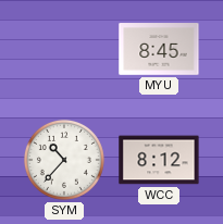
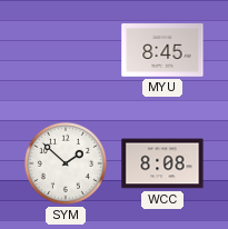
SYM: 10:37 -> 1:52 (66, 163)
WCC: 8:12 -> 8:08 (162, 163)
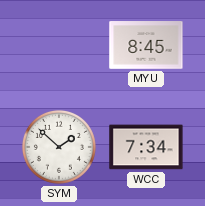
WCC: 8:08 -> 7:34 (146, 147)
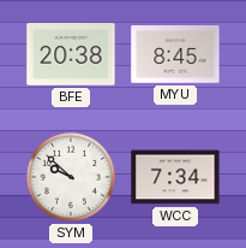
BFE: none -> 20:38 (71, 54)
SYM: 1:52 -> 9:52 (71, 177)
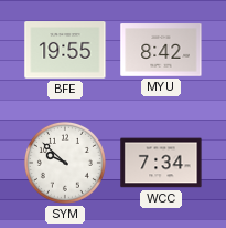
BFE: 20:38 -> 19:55 (65, 50)
MYU: 8:45 -> 8:42 (161, 50)
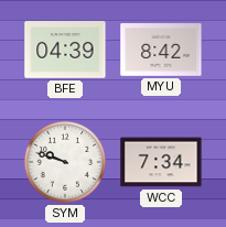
BFE: 19:55 -> 04:39 (65, 50)
SYM: 9:52 -> 9:48 (65, 162)
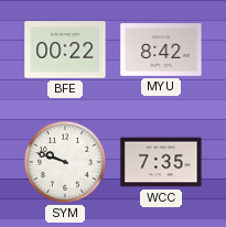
BFE: 04:39 -> 00:22 (65, 50)
WCC: 7:34 -> 7:35 (161, 162)
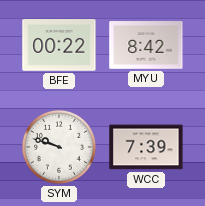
WCC: 7:35 -> 7:39 (146, 147)
